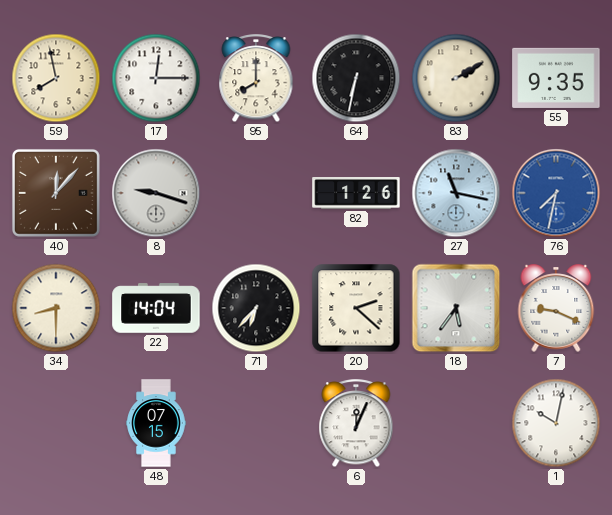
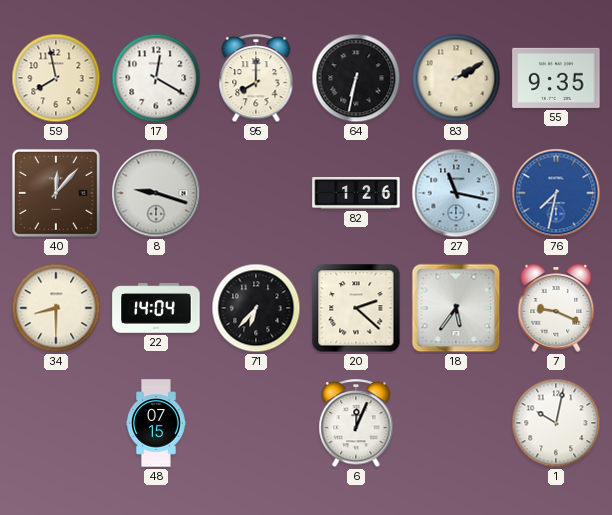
17: 12:15 -> 12:20 (156, 78)
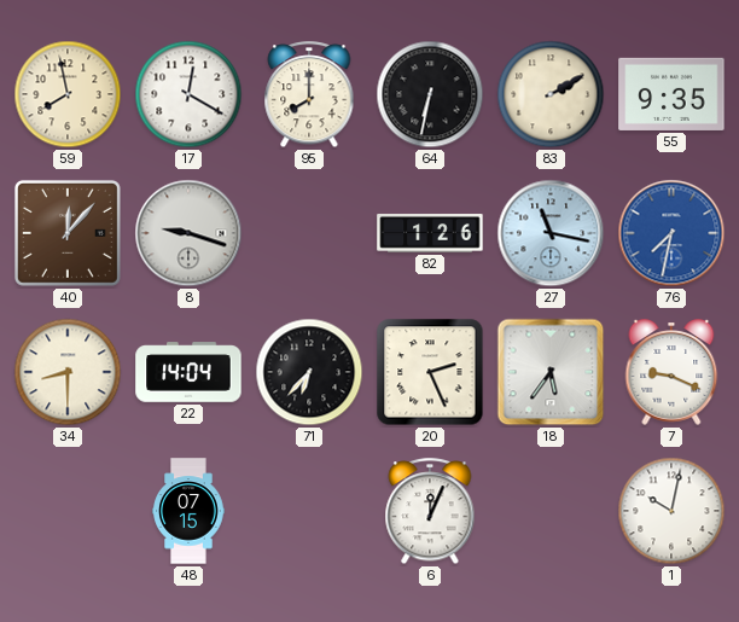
20: 2:22 -> 2:26 (430, 372)
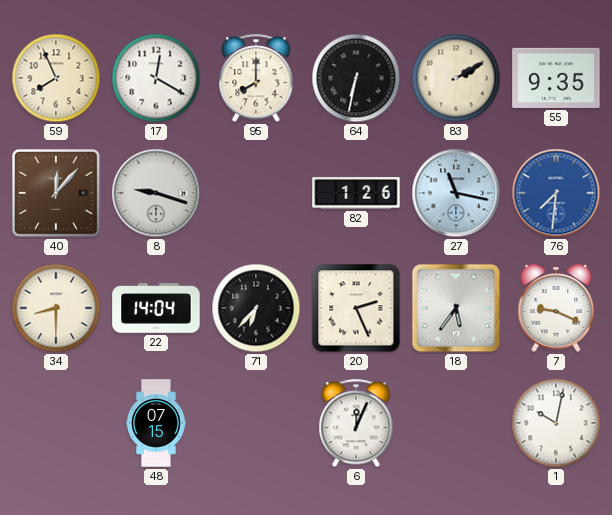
59: 7:58 -> 7:56 (56, 78)
76: 7:32 -> 7:31 (556, 193)
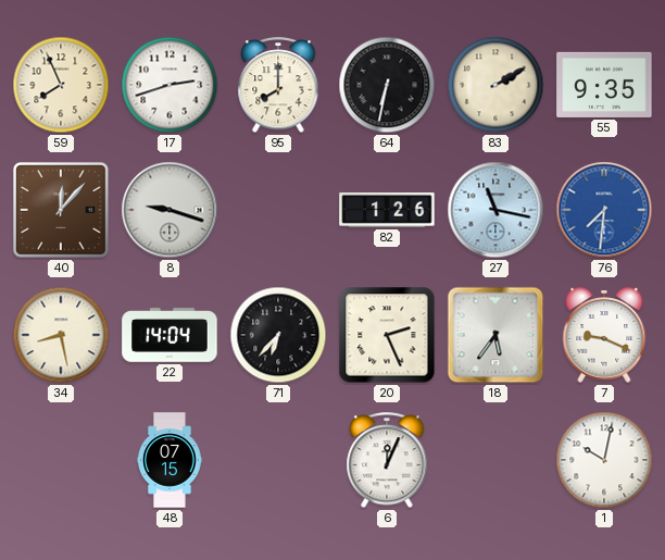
17: 12:20 -> 2:42 (170, 85)
34: 8:30 -> 8:28 (61, 335)
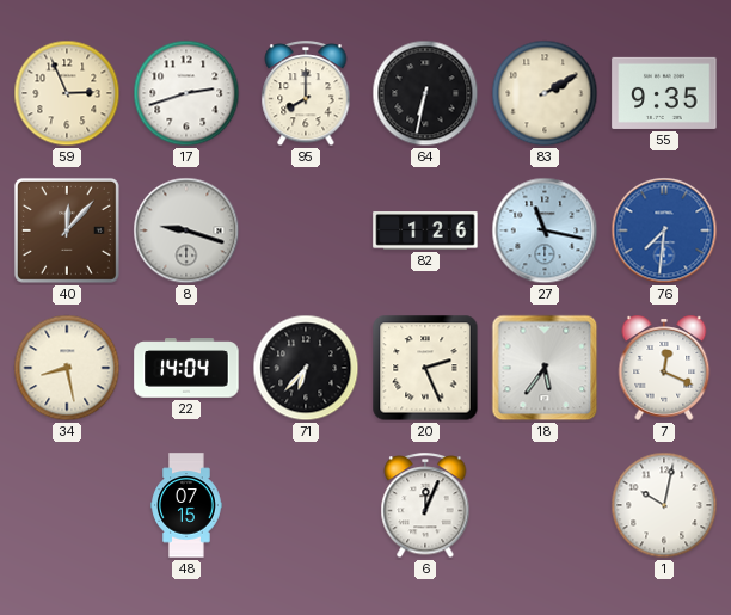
59: 7:56 -> 2:56 (67, 93)
7: 9:19 -> 12:19 (664, 368)
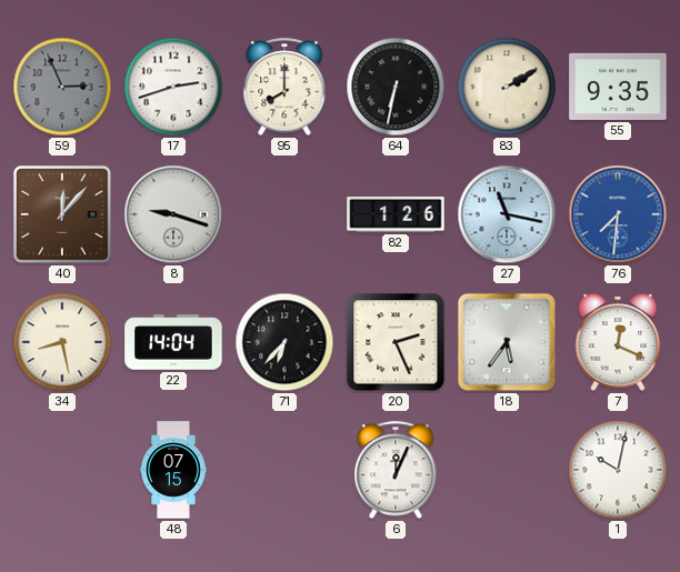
59 dial: cream -> grey (62, 87)
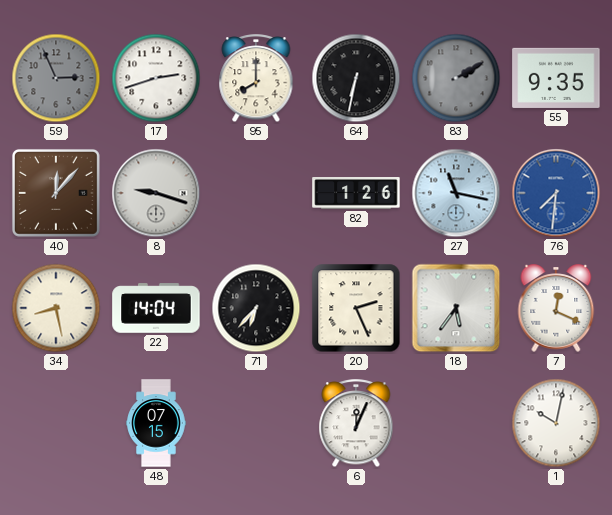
83 dial: cream -> grey (456, 78)
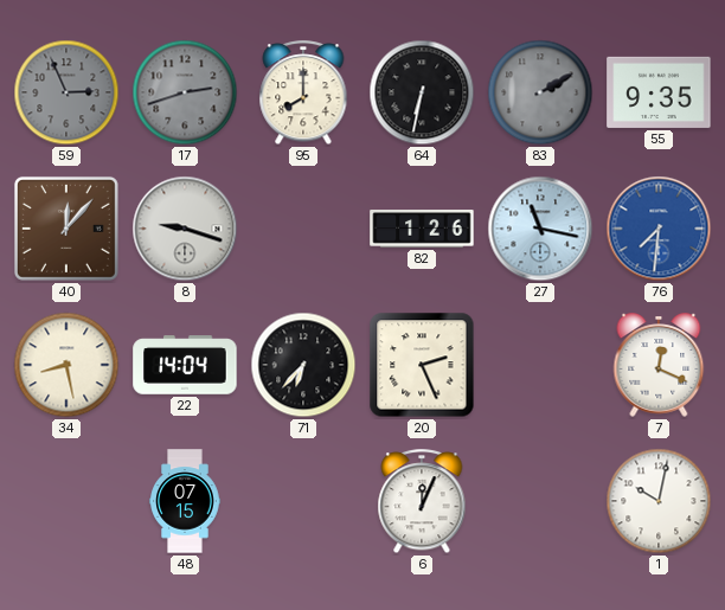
17 dial: white -> grey (185, 92)
18: 5:36 -> none (456, 308)
